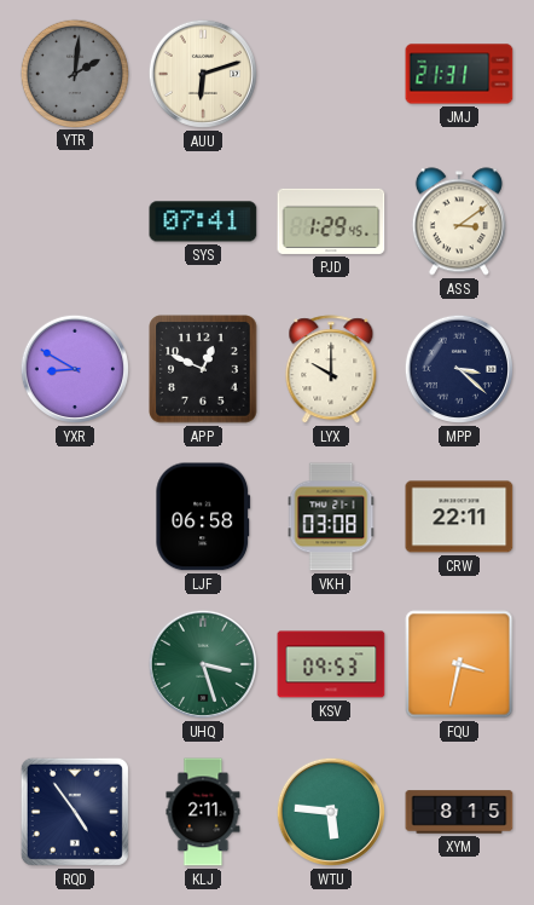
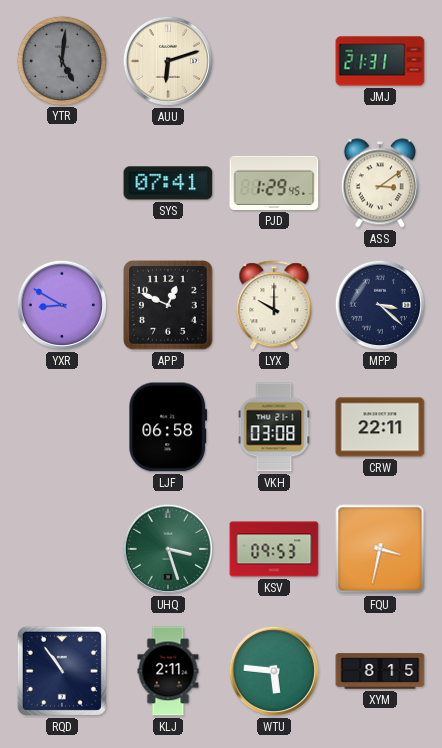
YTR: 2:01 -> 5:01 (61, 60)
RQD: 4:54 -> 10:54 (62, 671)
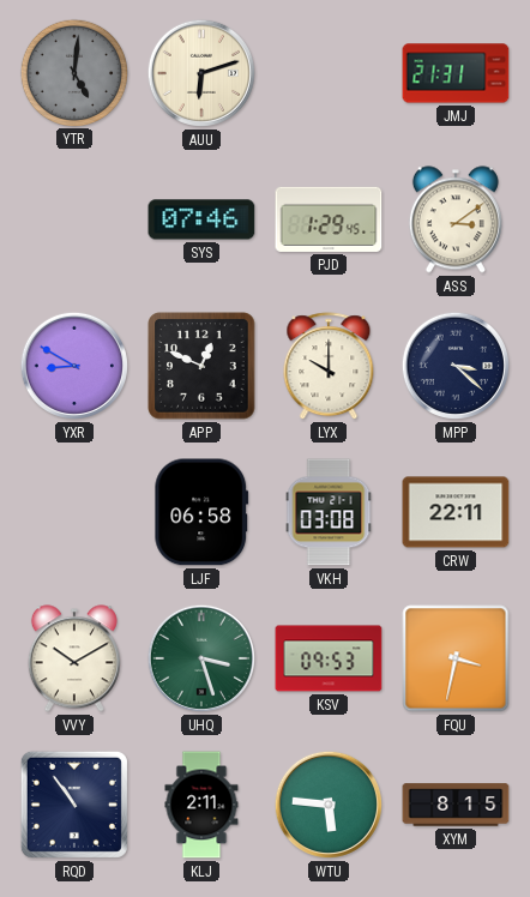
SYS: 07:41 -> 07:46 (201, 219)
VVY: none -> 10:10 (74, 658)
